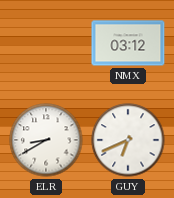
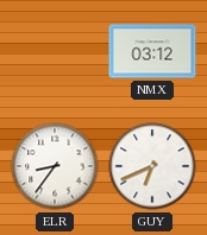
ELR: 8:40 -> 8:36 (55, 166)
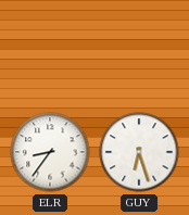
NMX: 03:12 -> none (152, 51)
GUY: 6:41 -> 6:27 (139, 152)
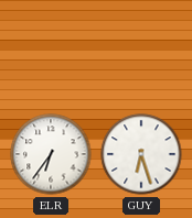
ELR: 8:36 -> 6:36 (51, 154)
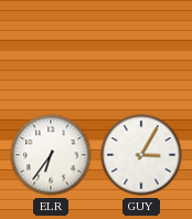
GUY: 6:27 -> 3:05 (141, 155)
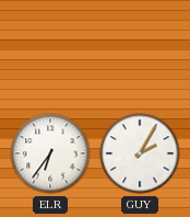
GUY: 3:05 -> 2:05 (140, 153)
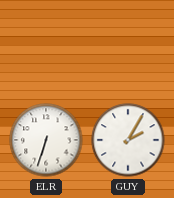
ELR: 6:36 -> 6:33 (46, 140)
